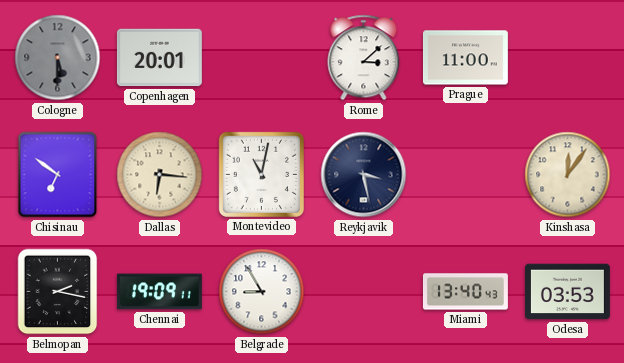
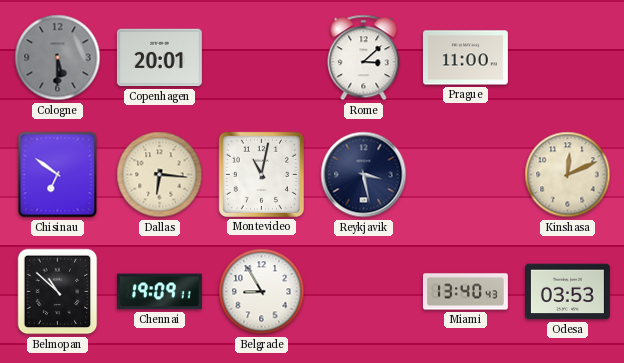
Kinshasa: 12:06 -> 12:11 (568, 175)
Belmopan: 2:17 -> 10:52 (58, 292)
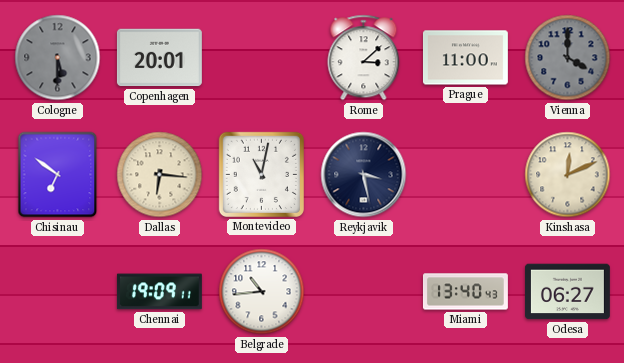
Vienna: none -> 4:00 (568, 58)
Belmopan: 10:52 -> none (58, 292)
Belgrade: 8:55 -> 10:44 (262, 292)
Odesa: 03:53 -> 06:27 (567, 292)
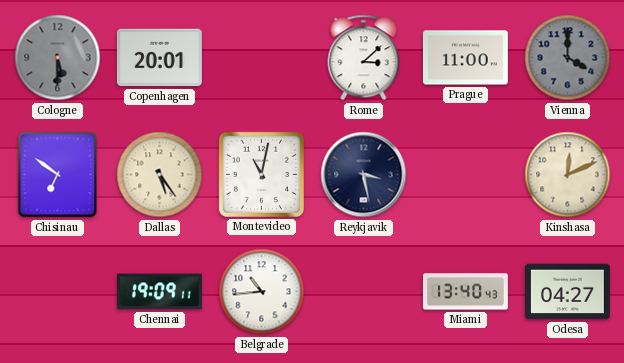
Dallas: 6:16 -> 5:24 (160, 175)
Odesa: 06:27 -> 04:27 (567, 292)
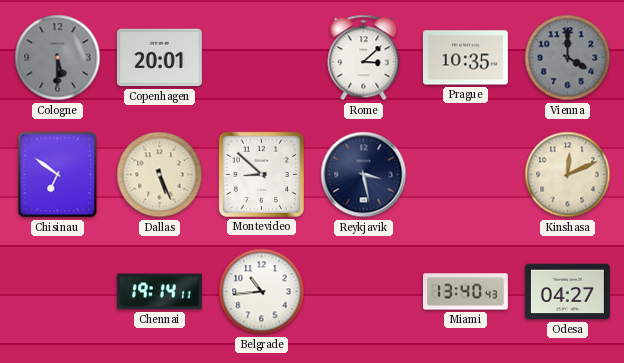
Prague: 11:00 -> 10:35 (465, 58)
Dallas: 5:24 -> 5:26 (160, 175)
Montevideo: 11:02 -> 8:52 (261, 174)
Chennai: 19:09 -> 19:14 (159, 292)
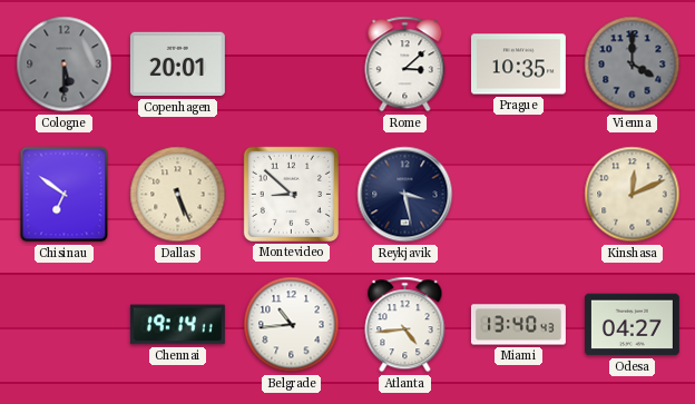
Atlanta: none -> 4:44 (405, 325)
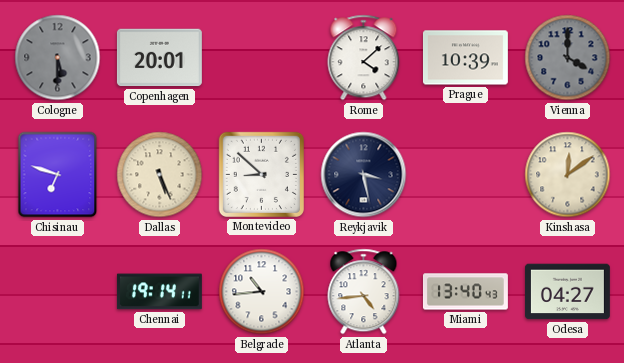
Rome: 3:08 -> 4:08 (364, 58)
Prague: 10:35 -> 10:39 (465, 58)
Chisinau: 6:51 -> 6:48 (58, 175)
Kinshasa: 12:11 -> 12:09 (568, 175)
